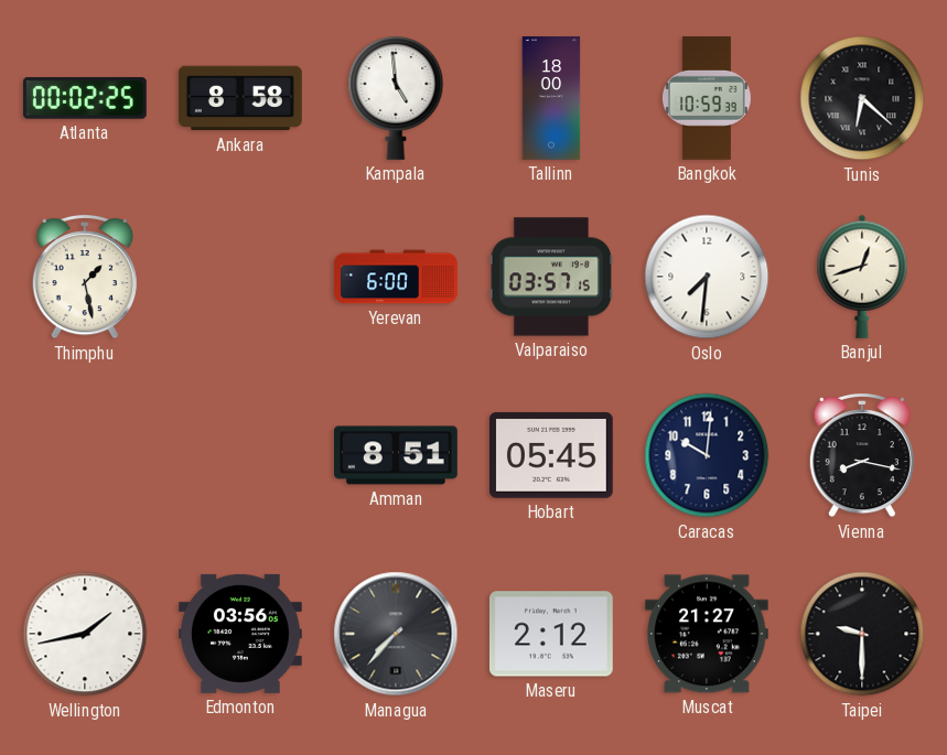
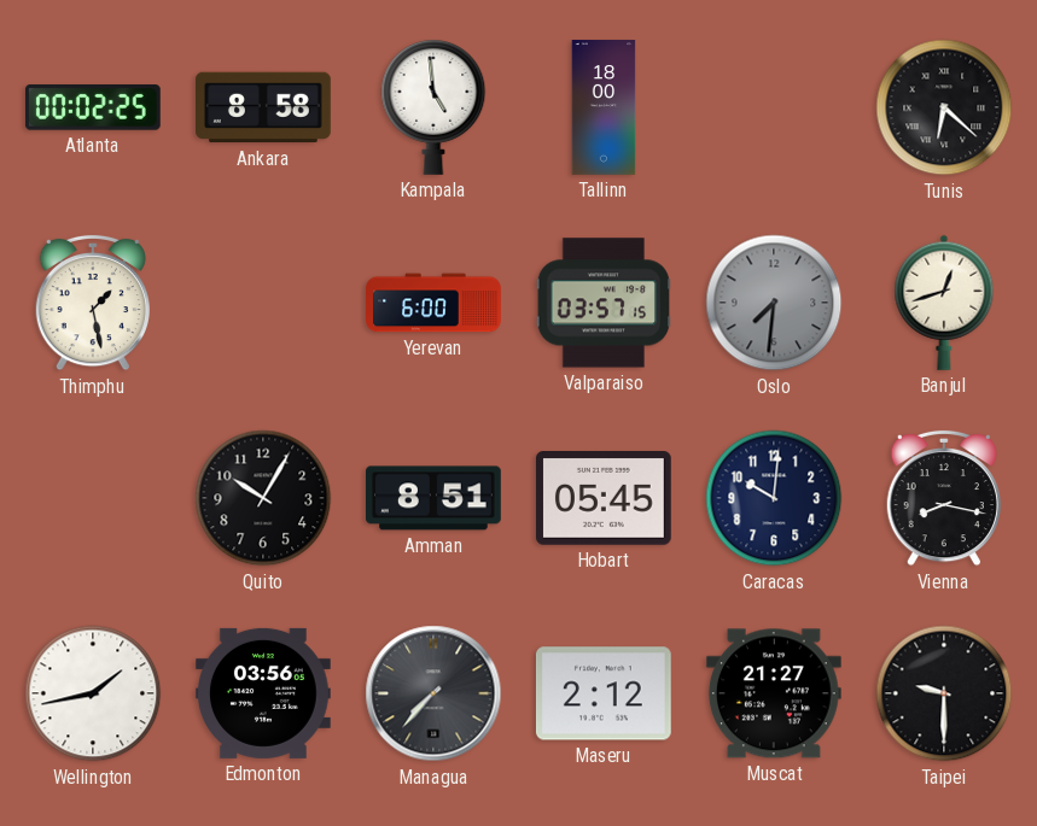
Bangkok: 10:59 -> none (707, 99)
Oslo dial: white -> grey (774, 303)
Quito: none -> 10:05 (263, 498)
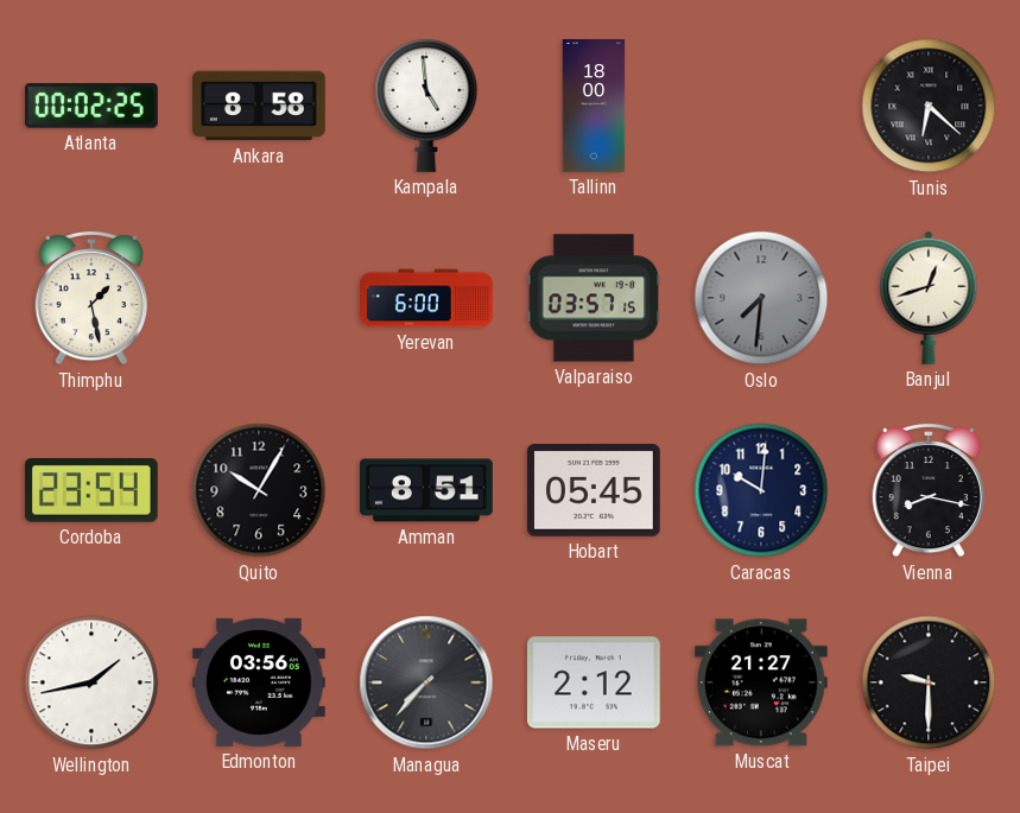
Cordoba: none -> 23:54 (91, 491)
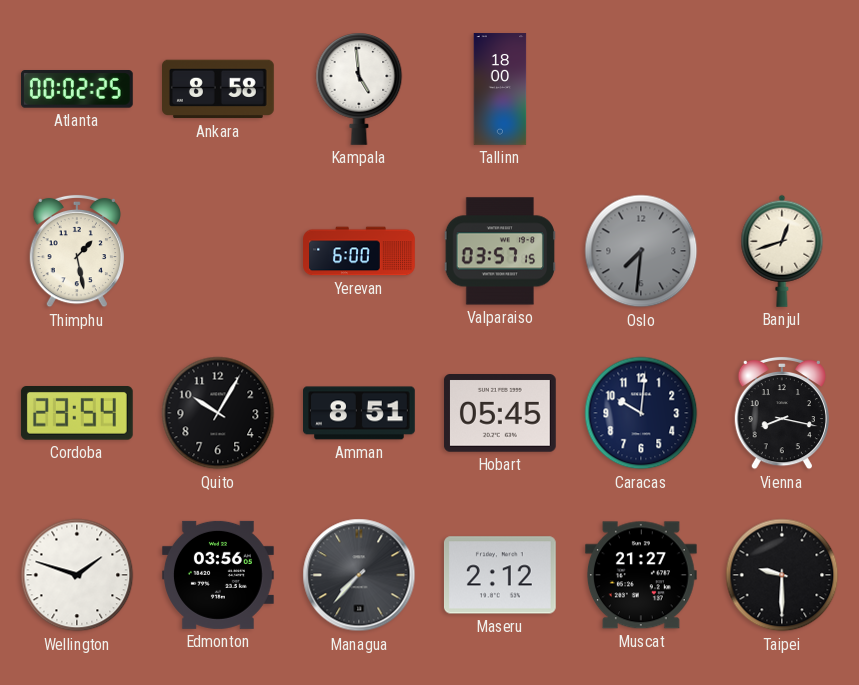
Tunis: 6:22 -> none (929, 106)
Wellington: 1:43 -> 1:48 (77, 575)
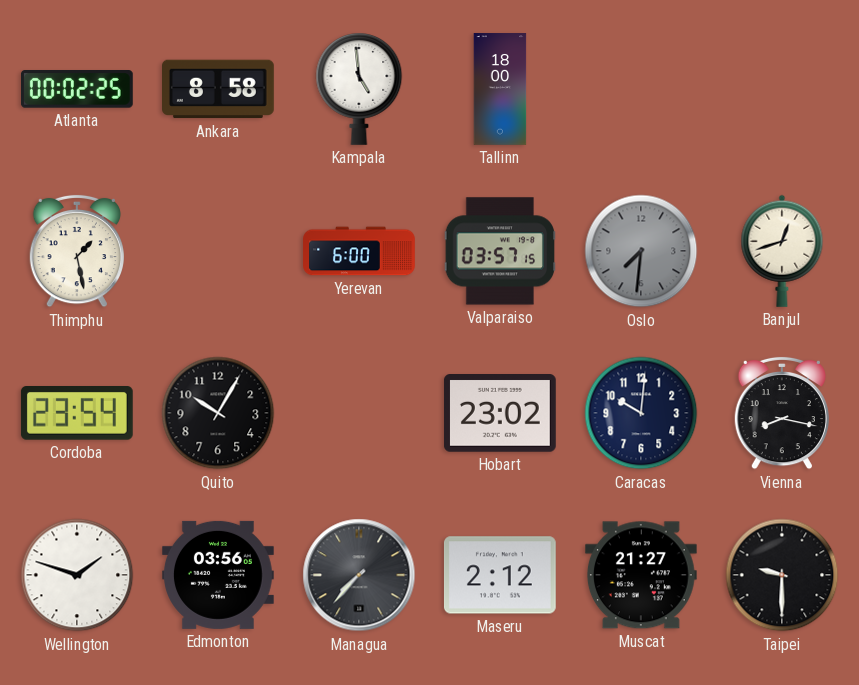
Amman: 8:51 -> none (360, 413)
Hobart: 05:45 -> 23:02 (500, 414)
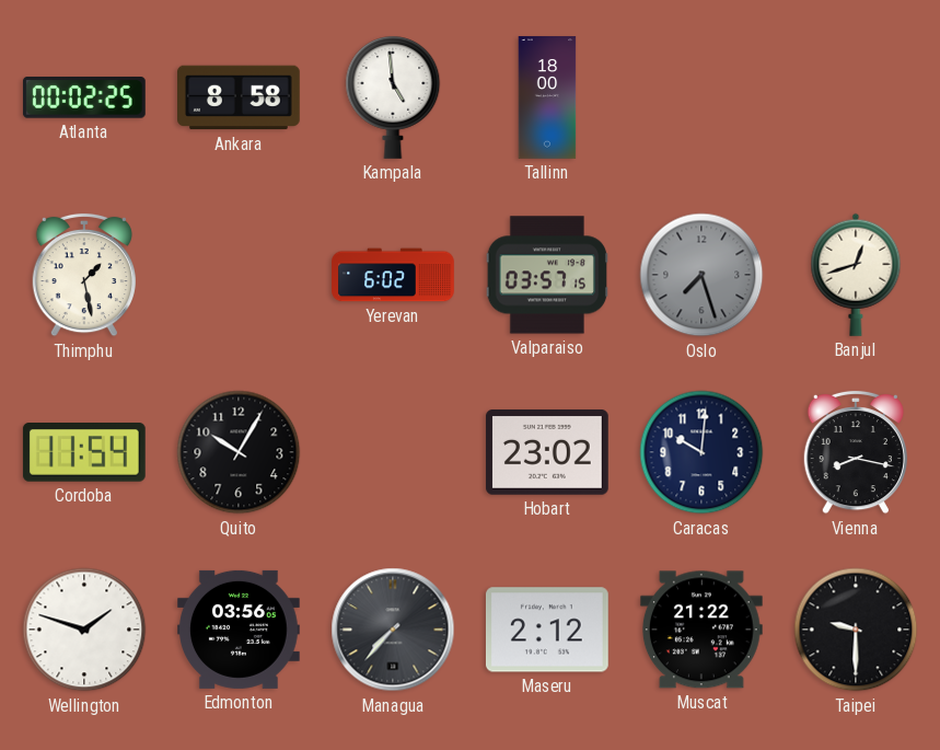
Yerevan: 6:00 -> 6:02 (393, 275)
Oslo: 7:31 -> 7:27 (701, 275)
Cordoba: 23:54 -> 11:54 (84, 453)
Muscat: 21:27 -> 21:22 (701, 630)
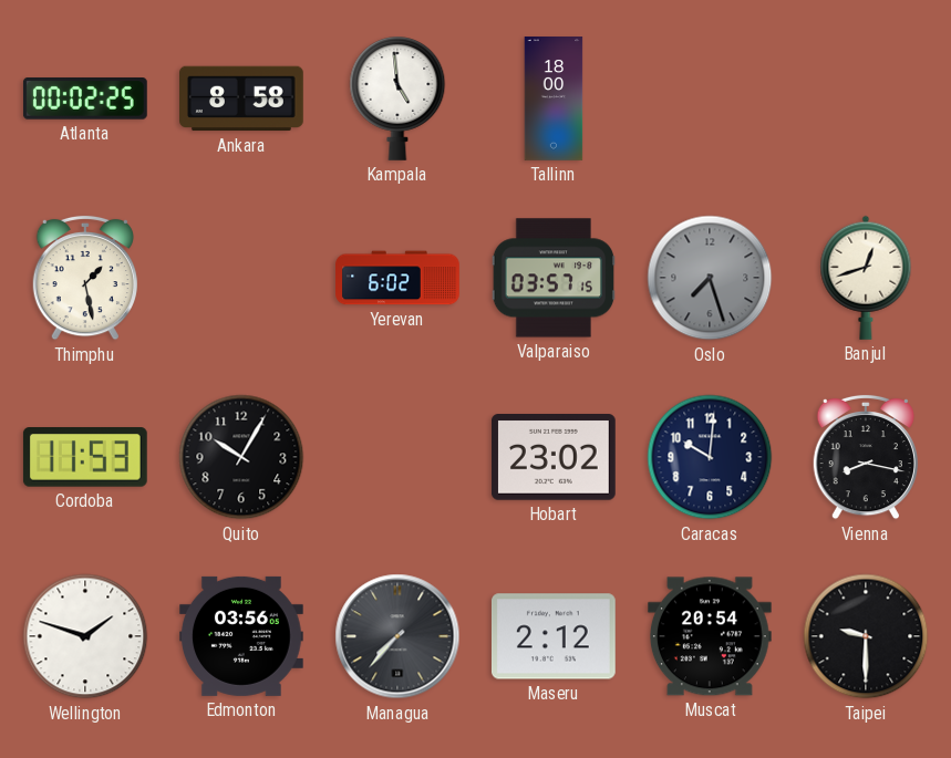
Cordoba: 11:54 -> 11:53 (85, 458)
Muscat: 21:22 -> 20:54 (710, 636)
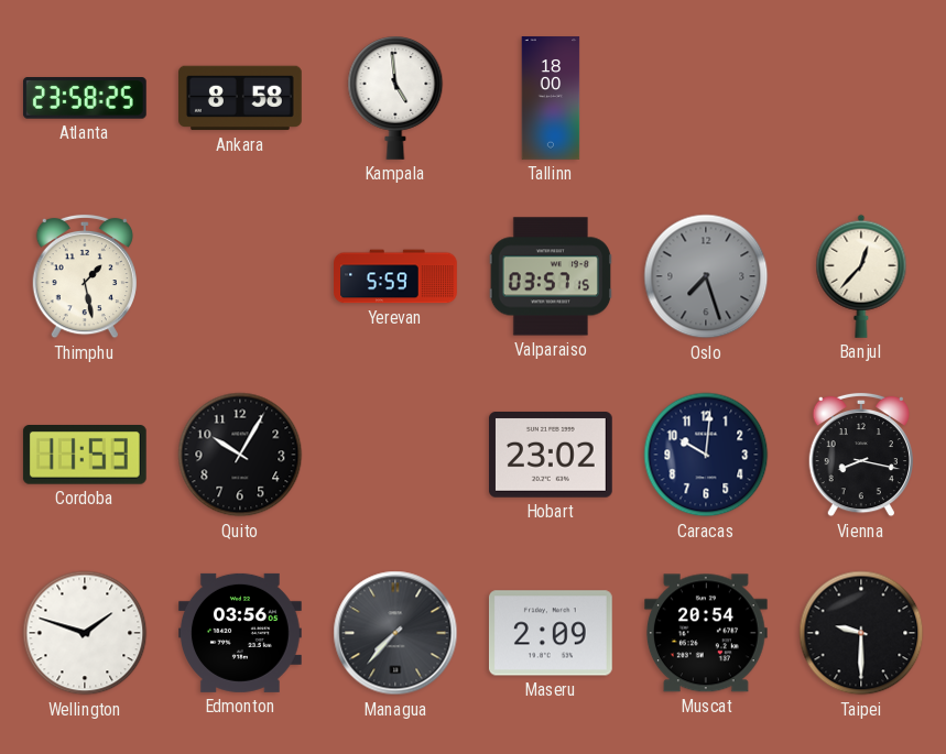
Atlanta: 00:02 -> 23:58 (85, 98)
Yerevan: 6:02 -> 5:59 (395, 276)
Banjul: 12:42 -> 12:37 (861, 276)
Maseru: 2:12 -> 2:09 (551, 633)
